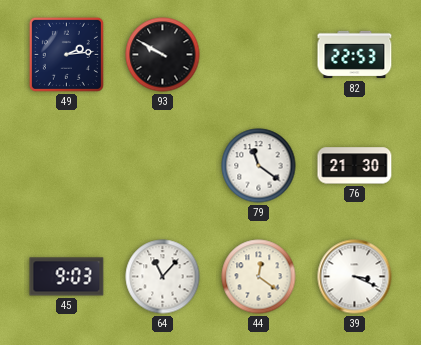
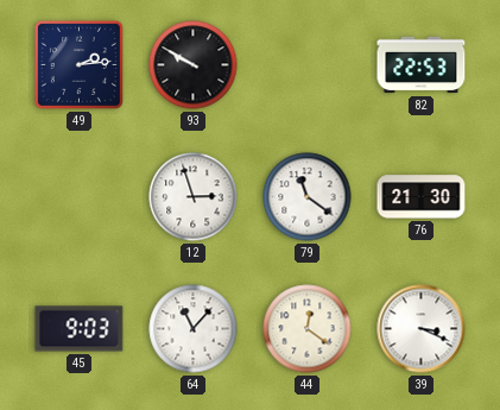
12: none -> 2:57 (194, 197)
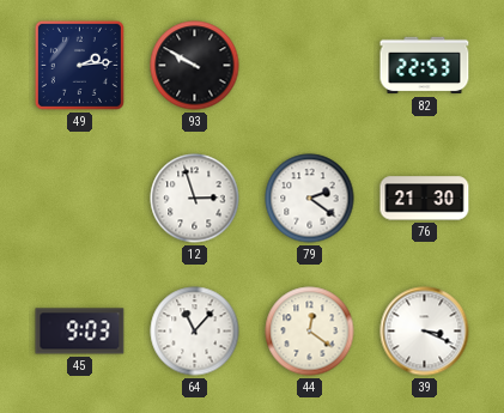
79: 11:21 -> 2:21 (310, 199)
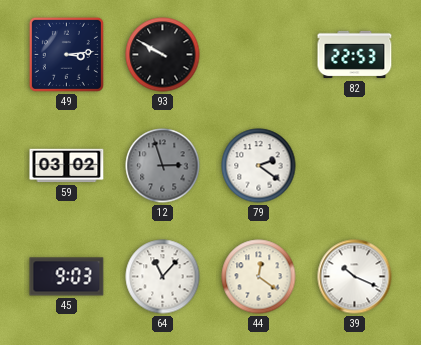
49: 2:14 -> 3:14 (66, 54)
59: none -> 03:02 (67, 166)
12 dial: white -> grey (163, 166)
76: 21:30 -> none (425, 199)
39: 3:19 -> 10:19 (355, 277)
